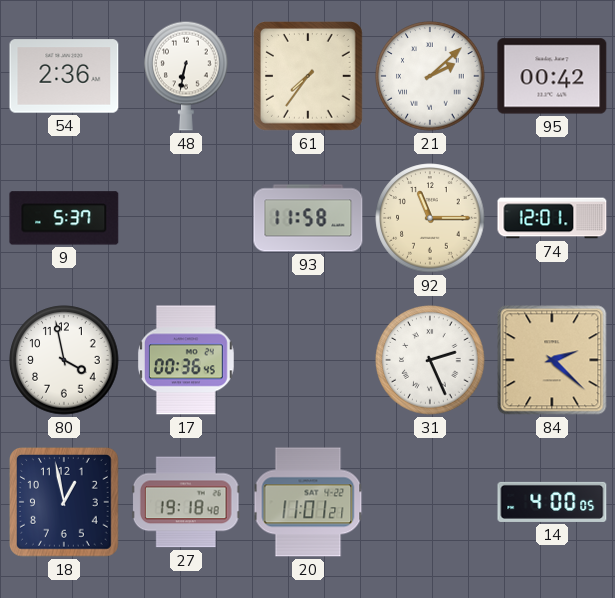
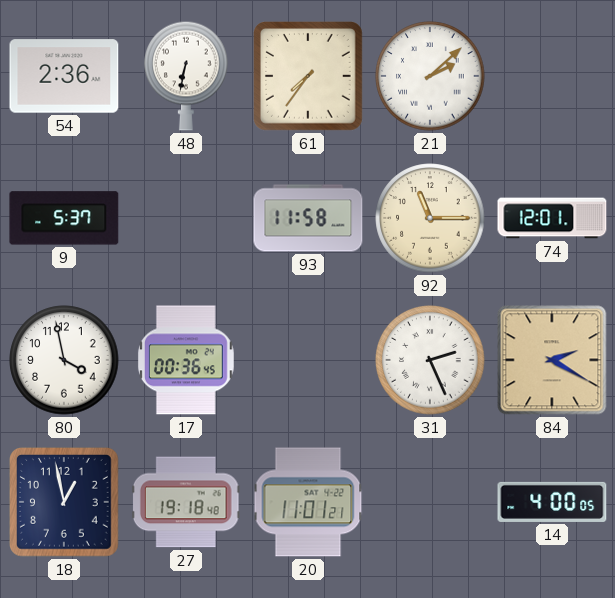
95: 00:42 -> none (552, 76)
84: 2:22 -> 2:20 (552, 360)
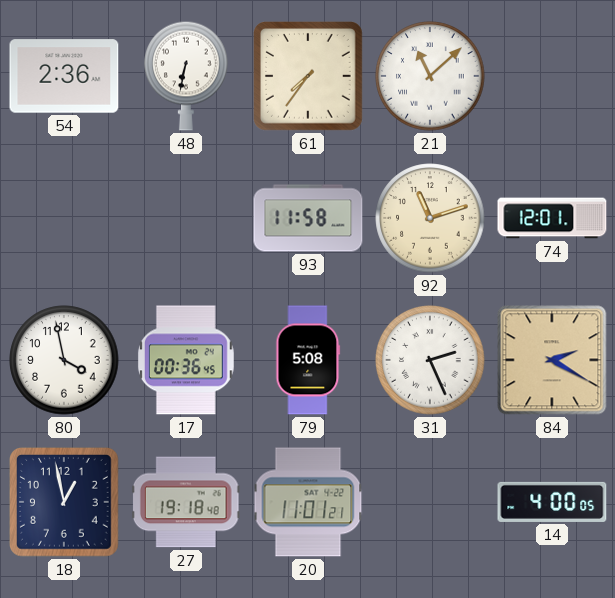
21: 2:08 -> 11:08 (430, 76)
9: 5:37 -> none (64, 218)
92: 11:15 -> 11:12 (430, 218)
79: none -> 5:08 (308, 360)
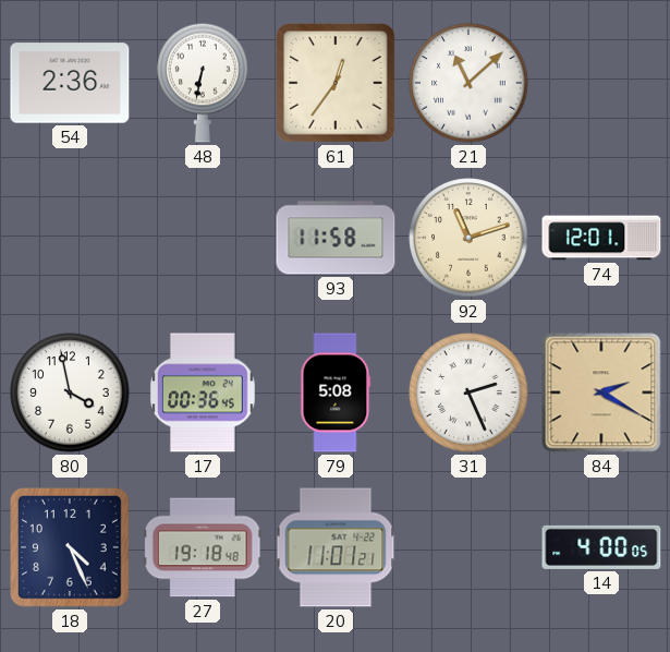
61: 7:36 -> 12:36 (337, 84)
18: 12:58 -> 4:26 (71, 548)
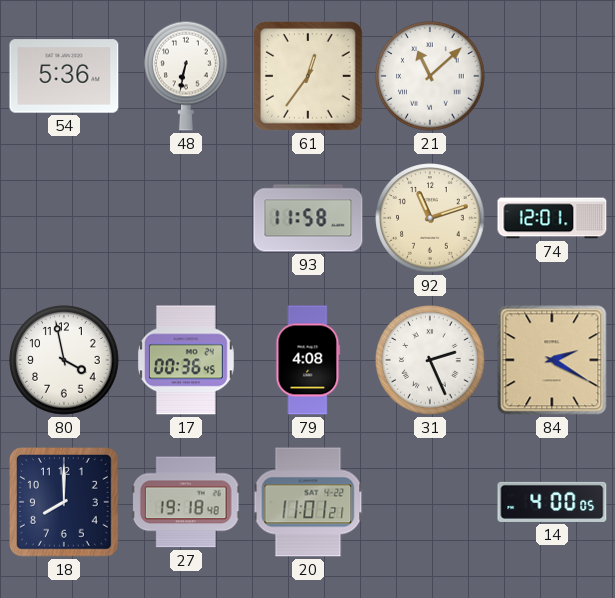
54: 2:36 -> 5:36 (64, 76)
79: 5:08 -> 4:08 (308, 360)
18: 4:26 -> 8:00 (65, 503)
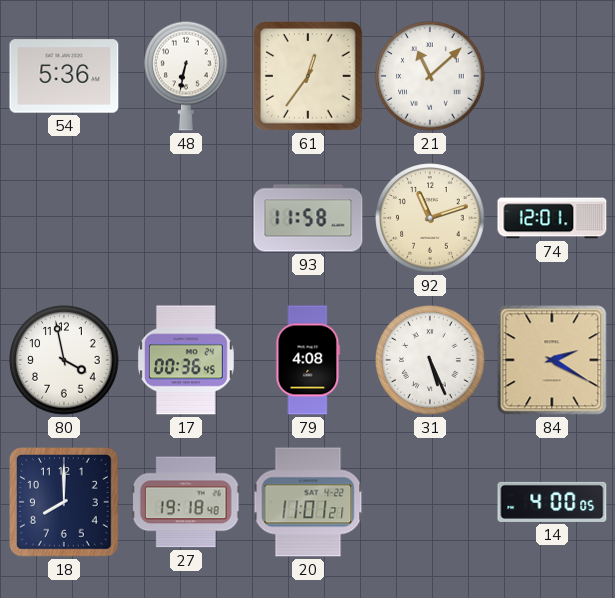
31: 2:26 -> 5:26 (430, 360)
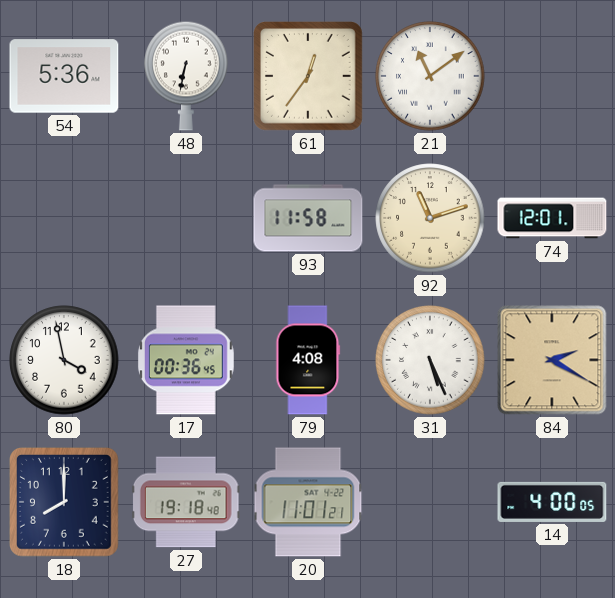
21: 11:08 -> 11:09 (430, 76)
